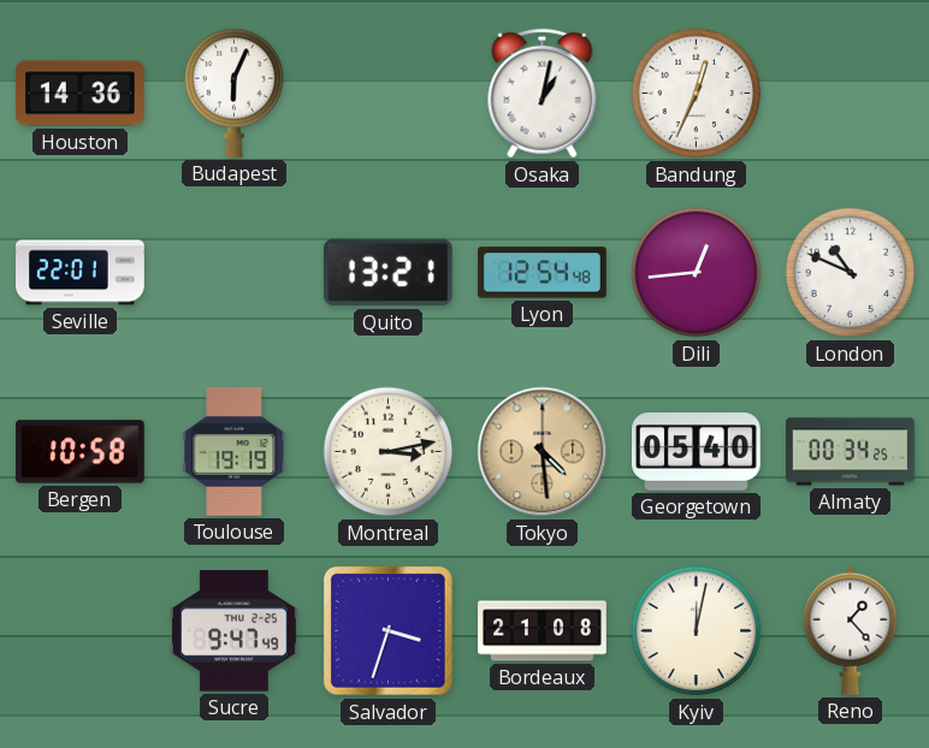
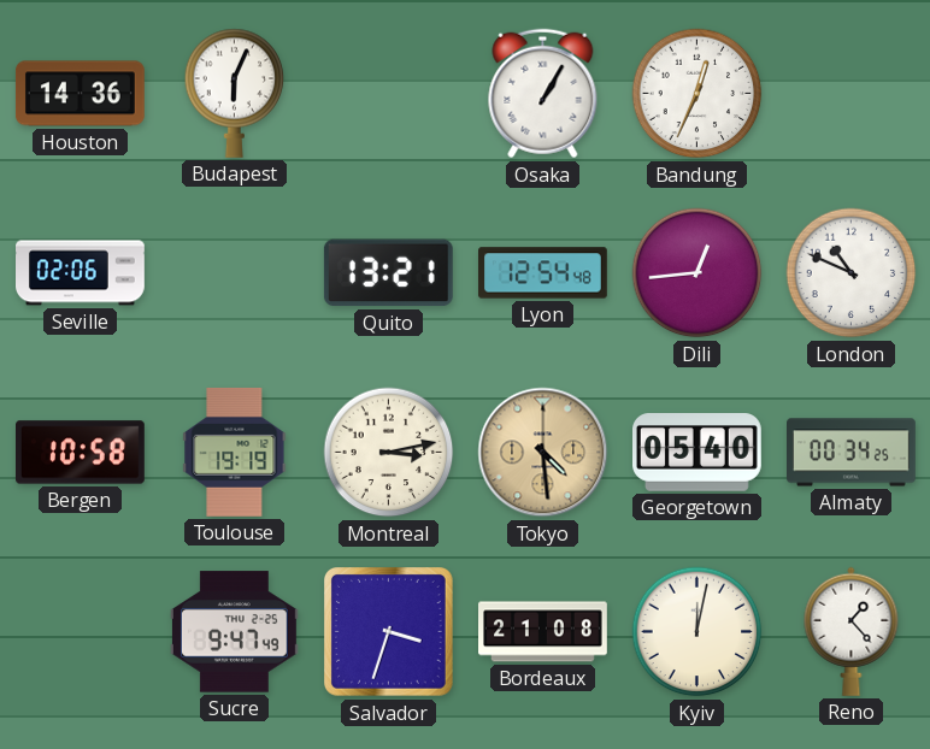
Osaka: 1:02 -> 1:05 (543, 94)
Seville: 22:01 -> 02:06 (81, 273)
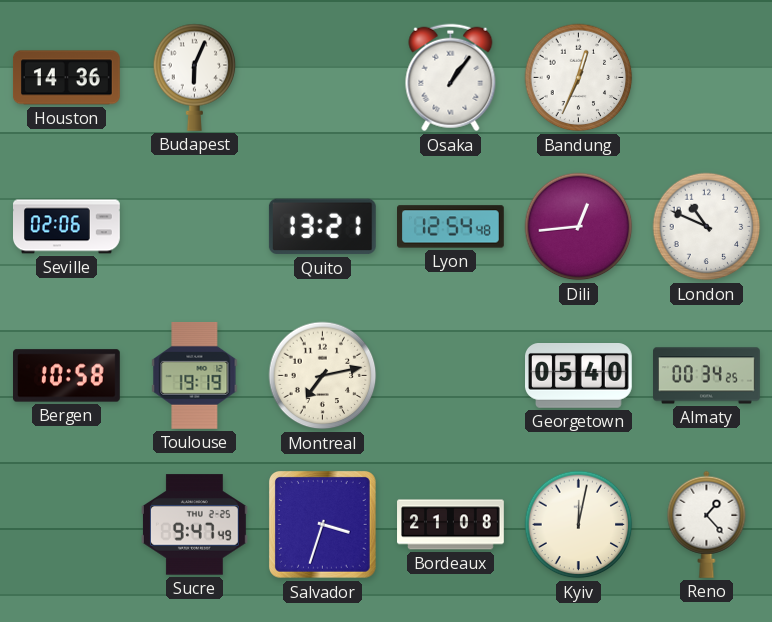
Osaka: 1:05 -> 1:06 (451, 78)
Montreal: 3:13 -> 7:13 (323, 376)
Tokyo: 4:29 -> none (543, 453)
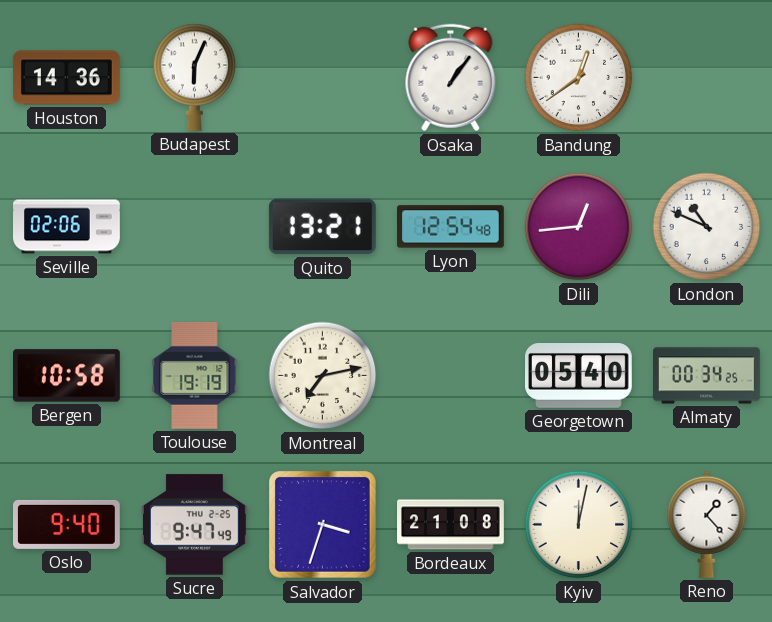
Bandung: 12:34 -> 12:39 (579, 78)
Oslo: none -> 9:40 (67, 524)
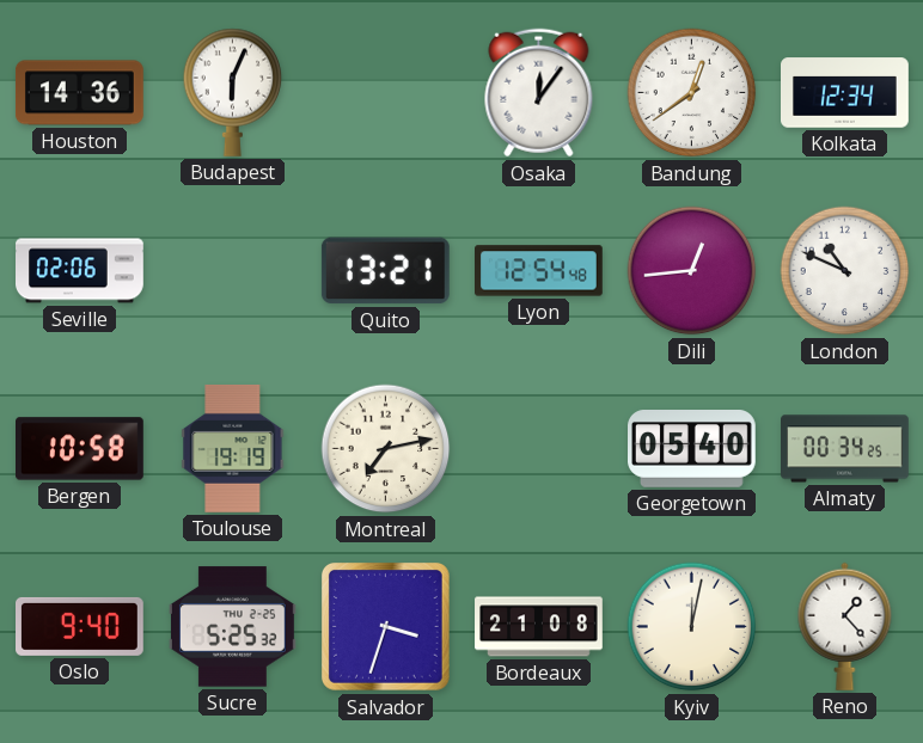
Osaka: 1:06 -> 12:06 (539, 93)
Kolkata: none -> 12:34 (845, 93)
Sucre: 9:47 -> 5:25 (232, 627)
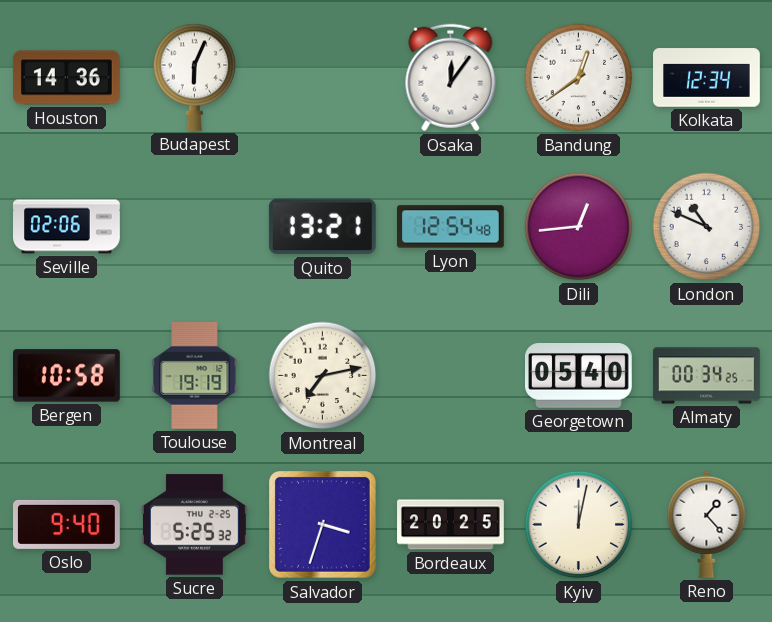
Bordeaux: 21:08 -> 20:25 (451, 525)
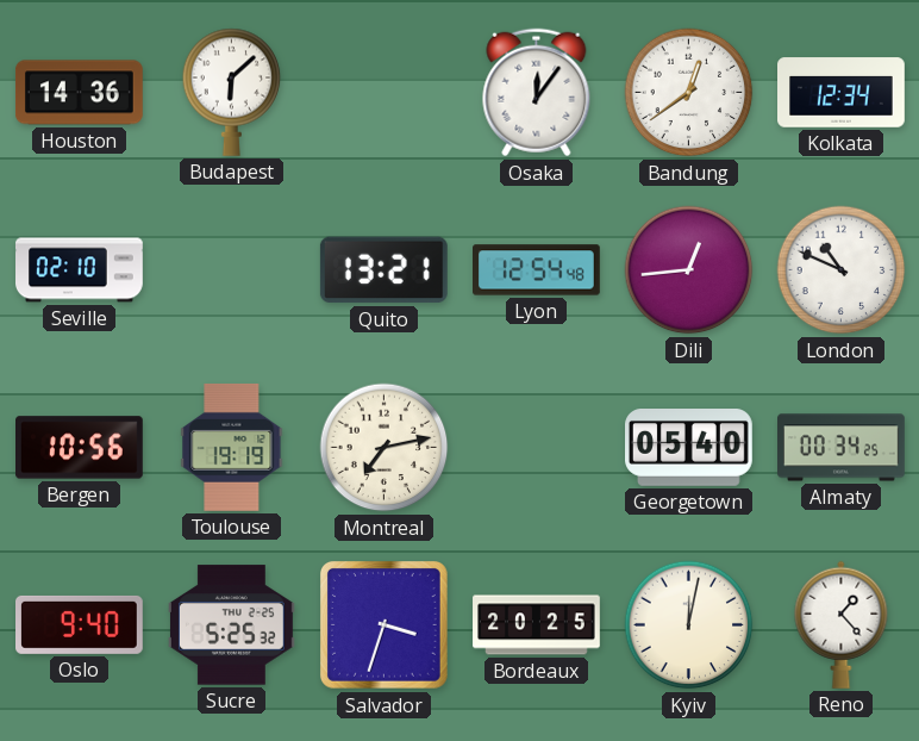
Budapest: 6:04 -> 6:08 (232, 92)
Seville: 02:06 -> 02:10 (80, 270)
Bergen: 10:58 -> 10:56 (80, 448)
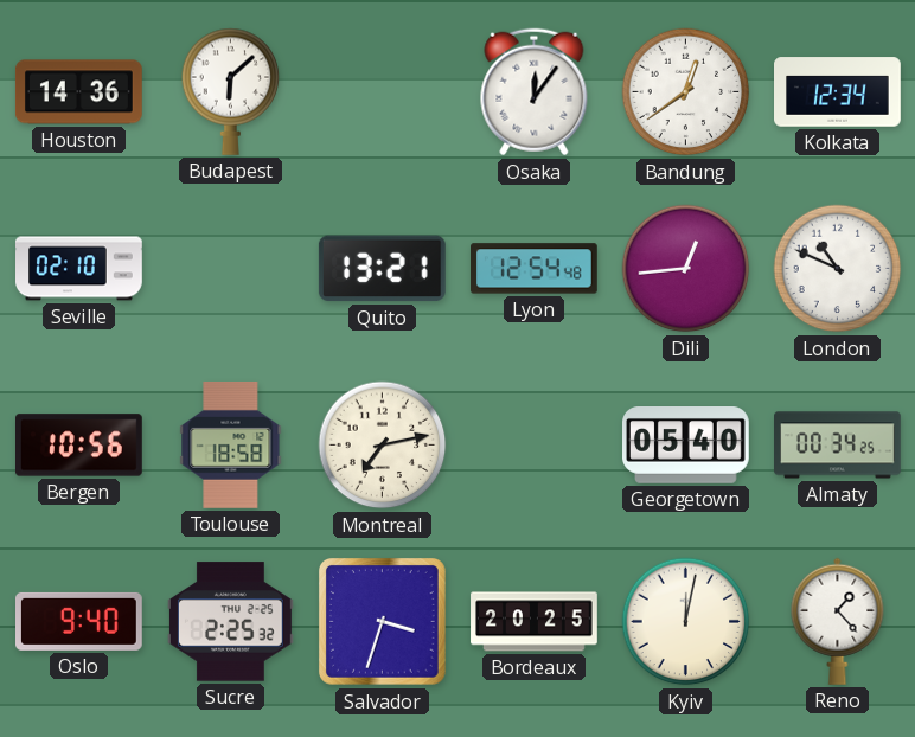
Toulouse: 19:19 -> 18:58 (231, 444)
Sucre: 5:25 -> 2:25 (230, 622)
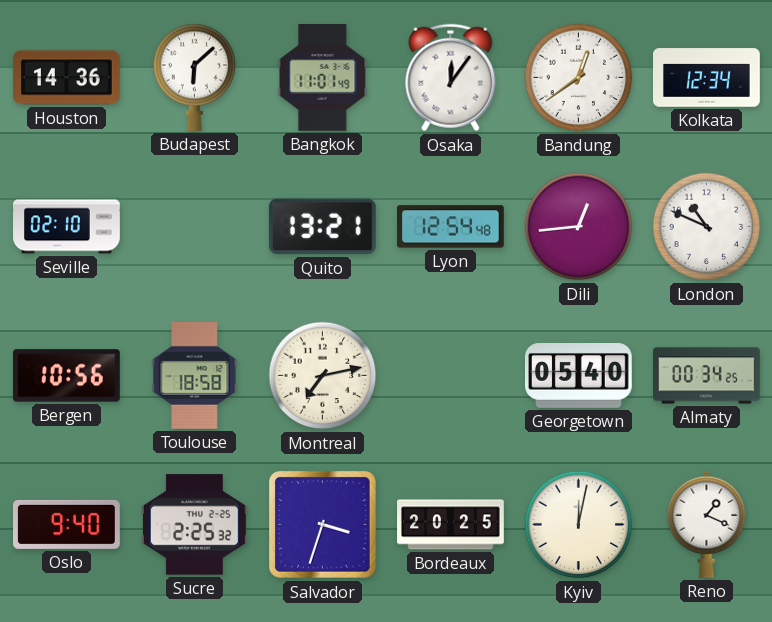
Bangkok: none -> 11:01 (323, 77)
Reno: 1:23 -> 1:19 (707, 524)
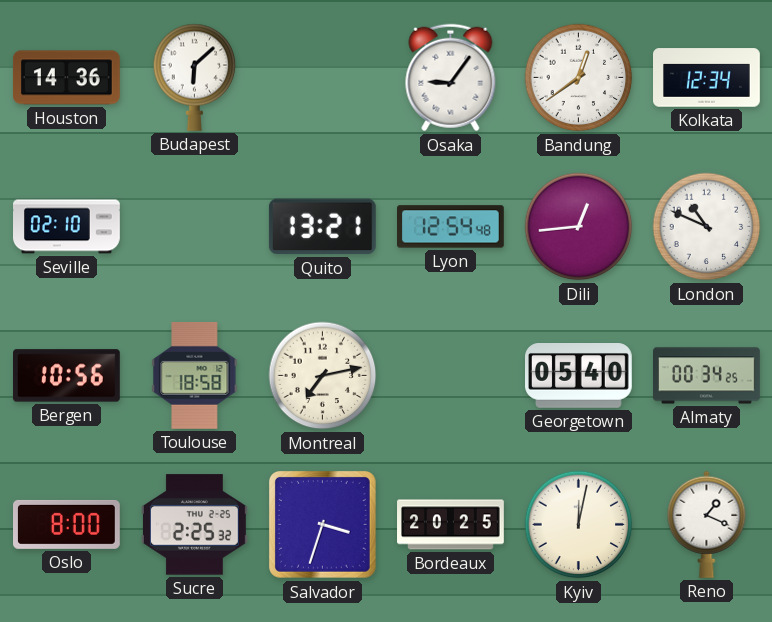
Bangkok: 11:01 -> none (323, 77)
Osaka: 12:06 -> 9:06 (451, 78)
Oslo: 9:40 -> 8:00 (67, 524)
